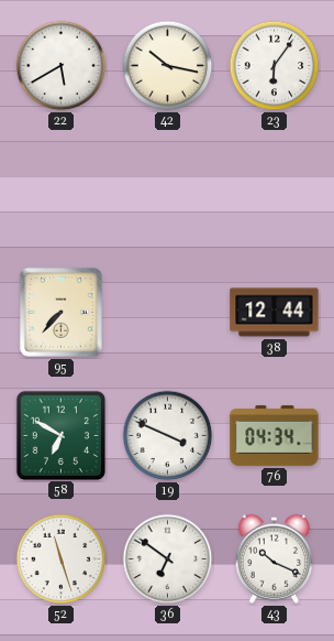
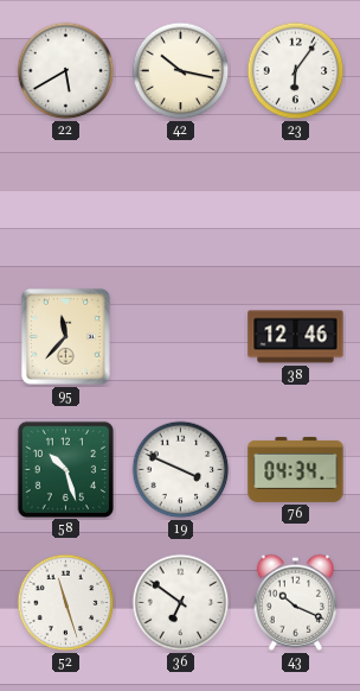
95: 7:37 -> 11:37 (65, 336)
38: 12:44 -> 12:46 (296, 337)
58: 6:50 -> 10:27 (65, 469)
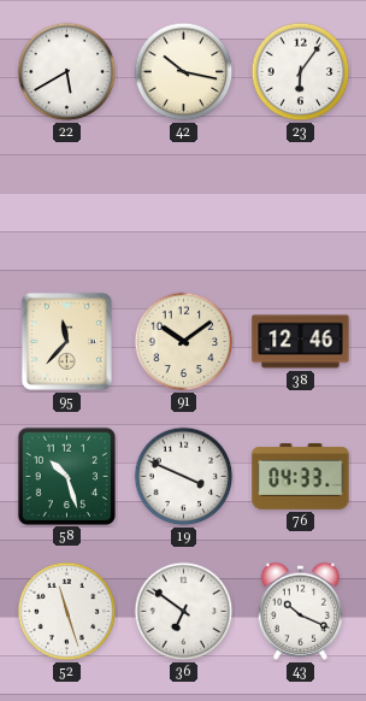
91: none -> 10:09 (184, 342)
76: 04:34 -> 04:33 (301, 476)
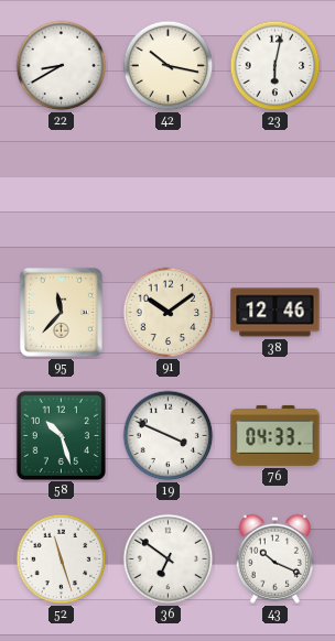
22: 5:40 -> 8:40 (62, 66)
23: 6:06 -> 6:02 (275, 66)
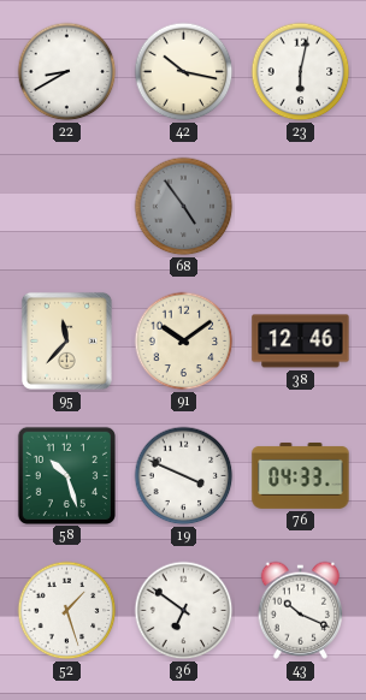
68: none -> 4:54 (184, 207)
52: 11:27 -> 1:27 (67, 611)
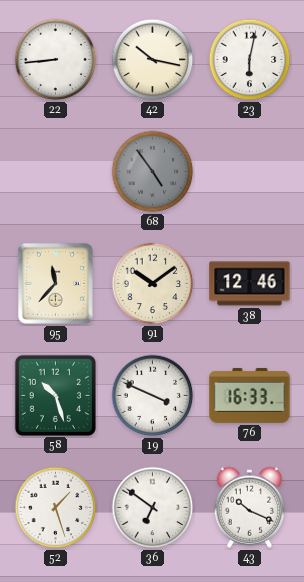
22: 8:40 -> 8:44 (56, 60)
76: 04:33 -> 16:33 (250, 395)
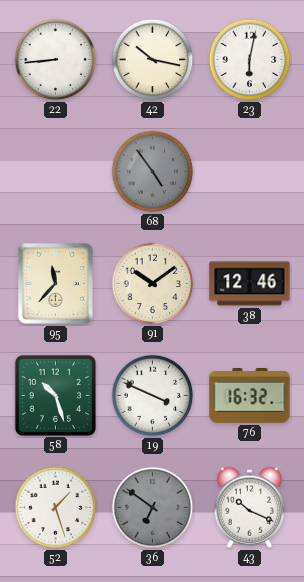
76: 16:33 -> 16:32 (250, 395)
36 dial: white -> grey (153, 508)
